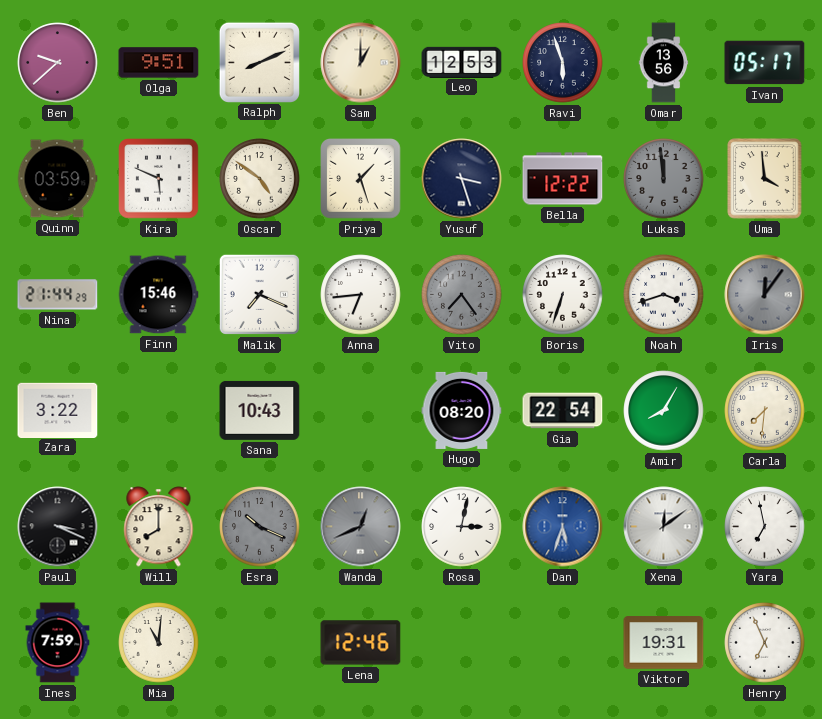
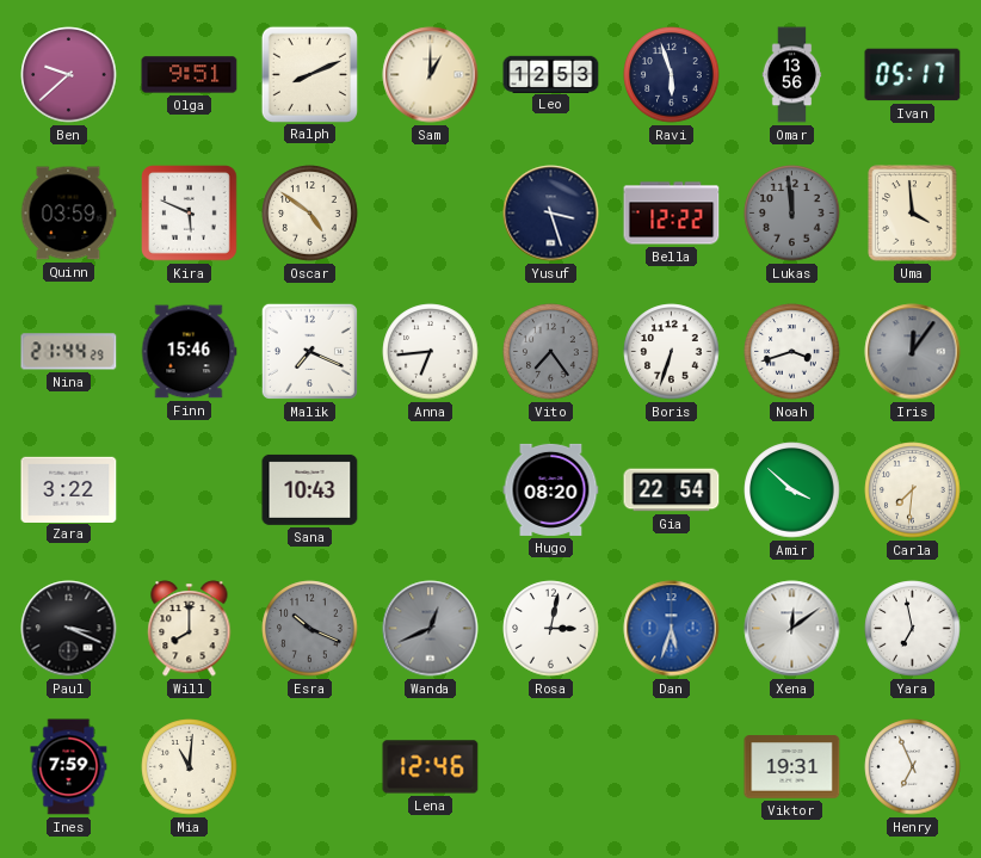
Priya: 1:27 -> none (361, 179)
Amir: 8:05 -> 3:52 (792, 490)
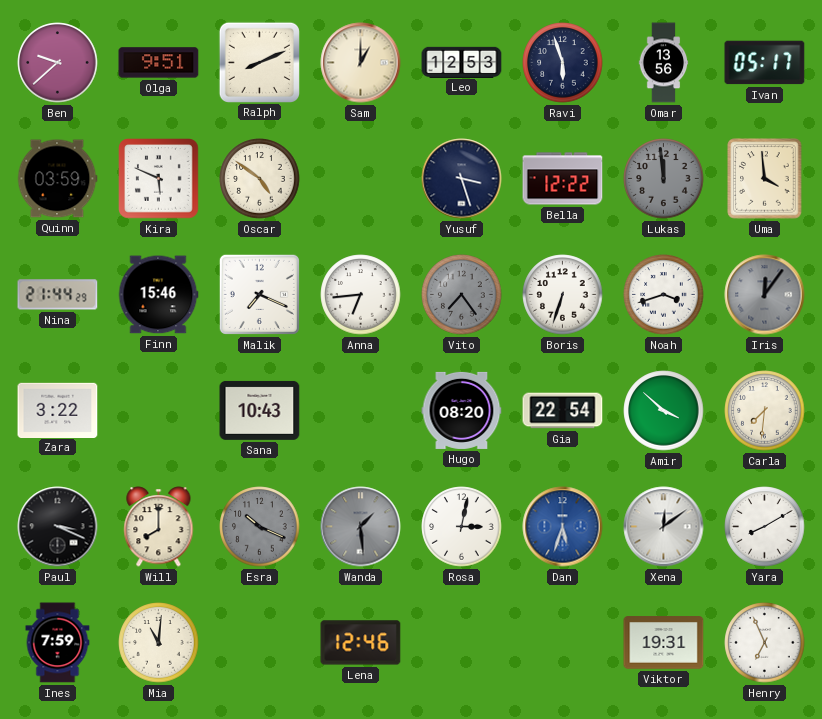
Wanda: 12:41 -> 1:29 (361, 527)
Yara: 6:58 -> 8:10 (765, 527)
